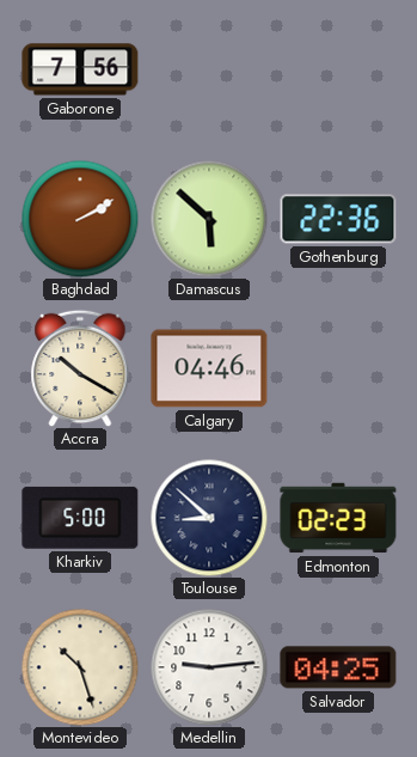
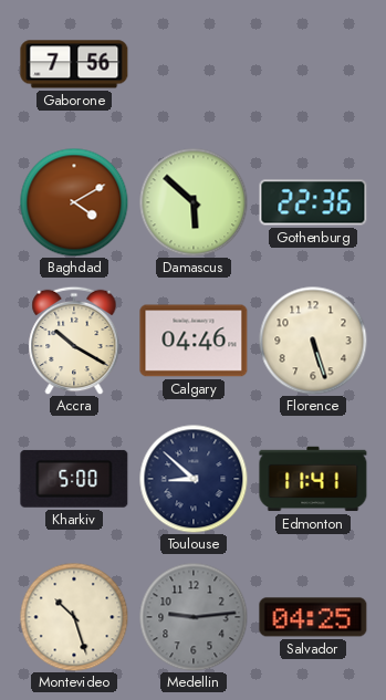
Baghdad: 2:10 -> 4:10 (74, 202)
Florence: none -> 5:27 (313, 341)
Edmonton: 02:23 -> 11:41 (313, 479)
Medellin dial: white -> grey (194, 617)
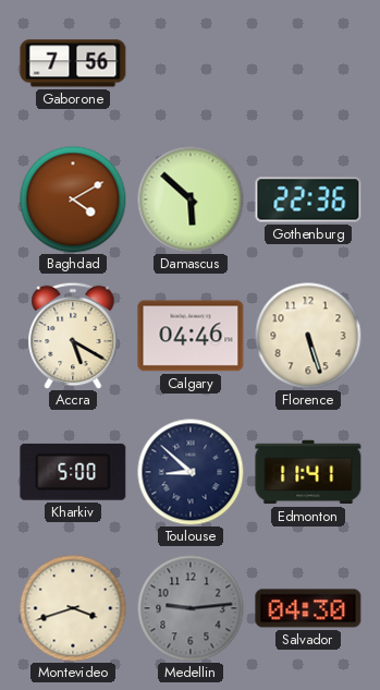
Accra: 10:20 -> 5:20 (73, 336)
Montevideo: 10:27 -> 3:42 (73, 608)
Salvador: 04:25 -> 04:30 (308, 608)
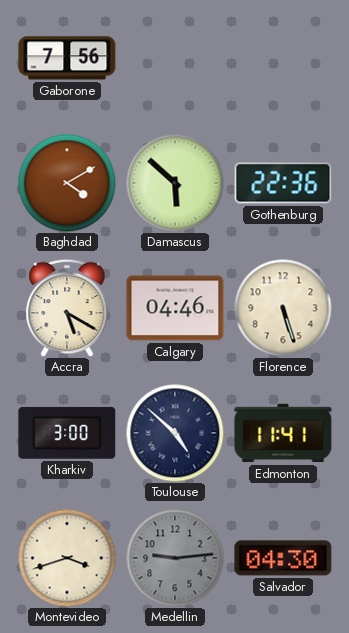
Kharkiv: 5:00 -> 3:00 (67, 433)
Toulouse: 8:52 -> 4:52 (175, 433)
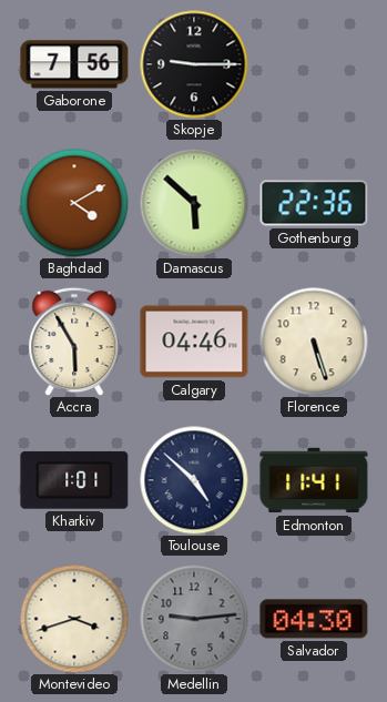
Skopje: none -> 9:15 (194, 64)
Accra: 5:20 -> 5:55 (74, 342)
Kharkiv: 3:00 -> 1:01 (74, 480)
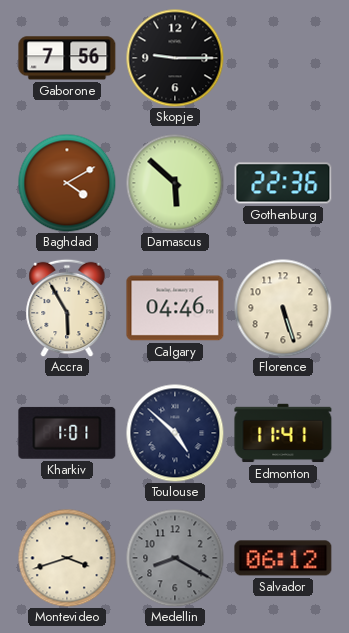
Medellin: 9:14 -> 8:20 (175, 558)
Salvador: 04:30 -> 06:12 (283, 558)
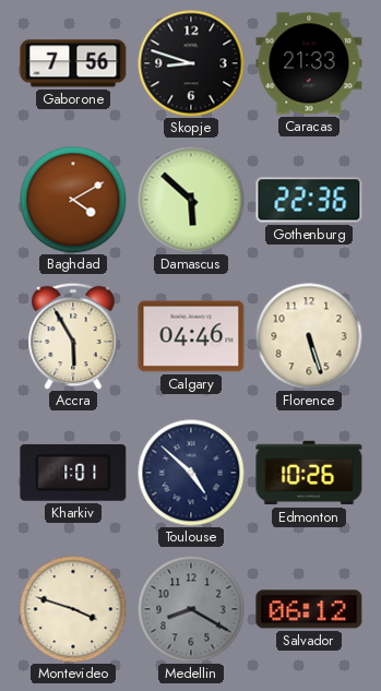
Skopje: 9:15 -> 8:48 (191, 63)
Caracas: none -> 21:33 (309, 63)
Edmonton: 11:41 -> 10:26 (309, 473)
Montevideo: 3:42 -> 3:48 (73, 609)
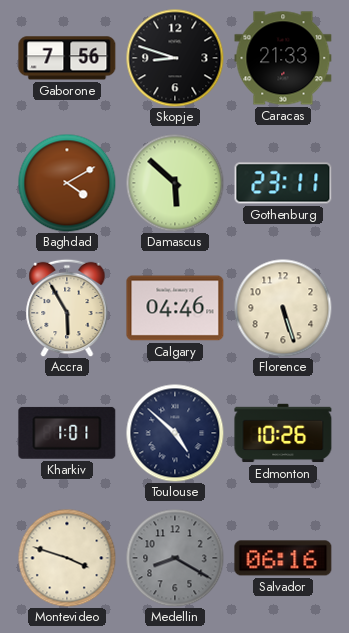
Gothenburg: 22:36 -> 23:11 (283, 183)
Salvador: 06:12 -> 06:16 (283, 558)
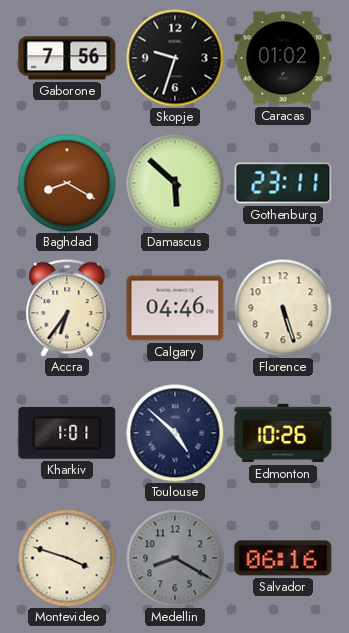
Skopje: 8:48 -> 9:33 (175, 58)
Caracas: 21:33 -> 01:02 (283, 58)
Baghdad: 4:10 -> 8:20 (67, 183)
Accra: 5:55 -> 6:36 (67, 308)
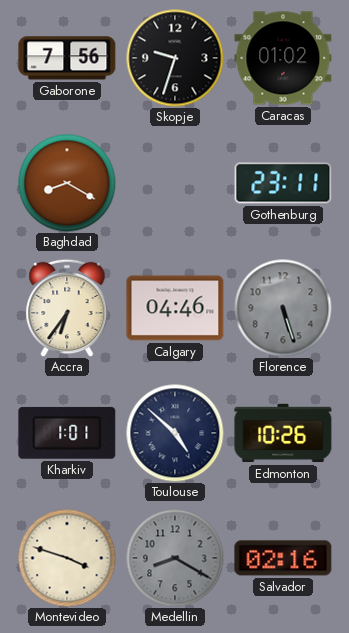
Damascus: 5:52 -> none (175, 183)
Florence dial: cream -> grey (283, 308)
Salvador: 06:16 -> 02:16 (283, 558)
